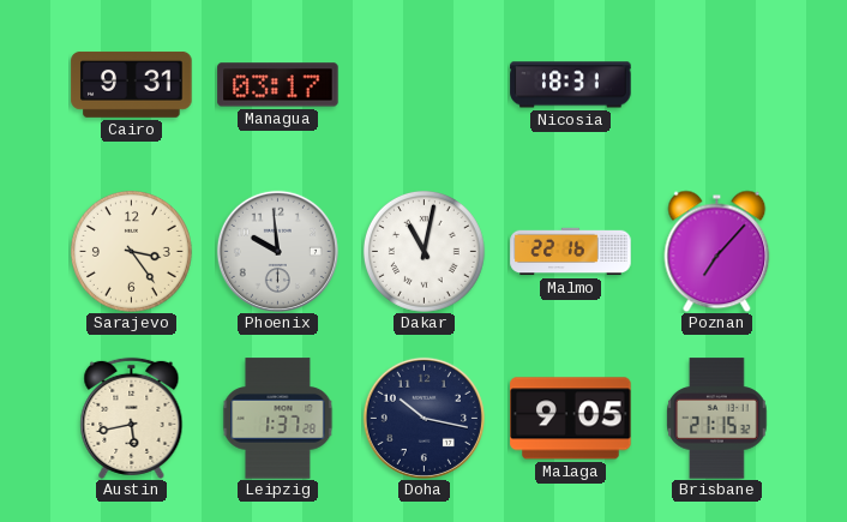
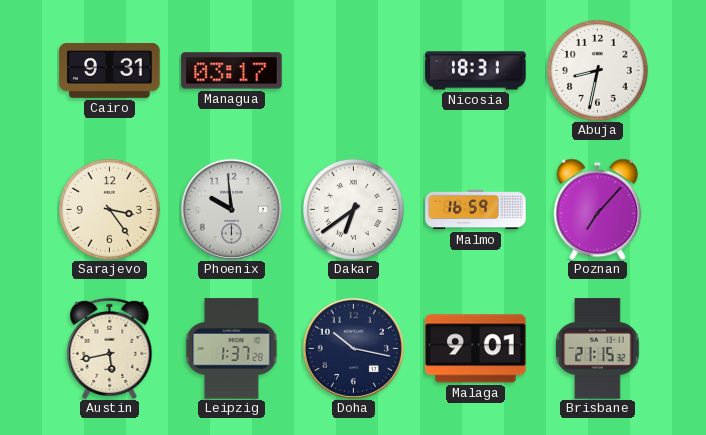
Abuja: none -> 8:32 (597, 70)
Dakar: 11:02 -> 6:39 (353, 209)
Malmo: 22:16 -> 16:59 (476, 210)
Malaga: 9:05 -> 9:01 (476, 349)
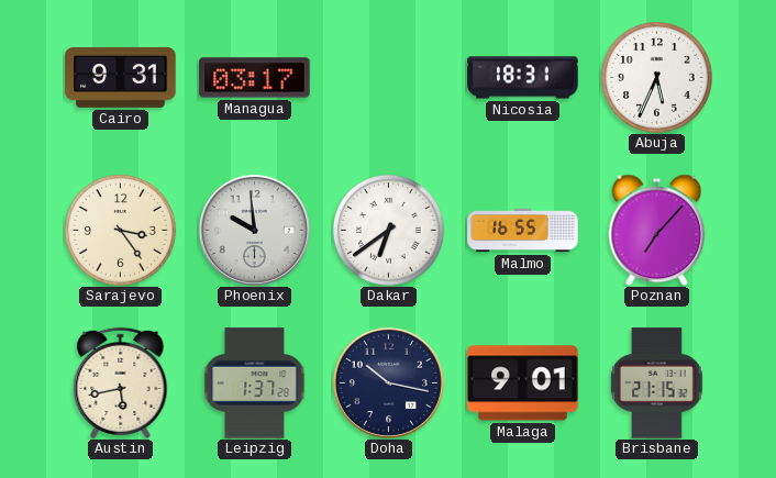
Abuja: 8:32 -> 5:34 (656, 77)
Malmo: 16:59 -> 16:55 (523, 231)
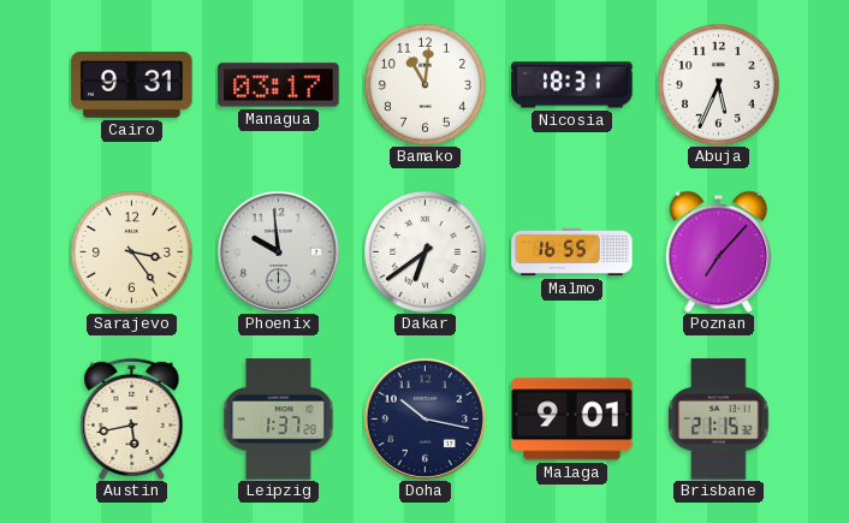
Bamako: none -> 11:01 (424, 84)
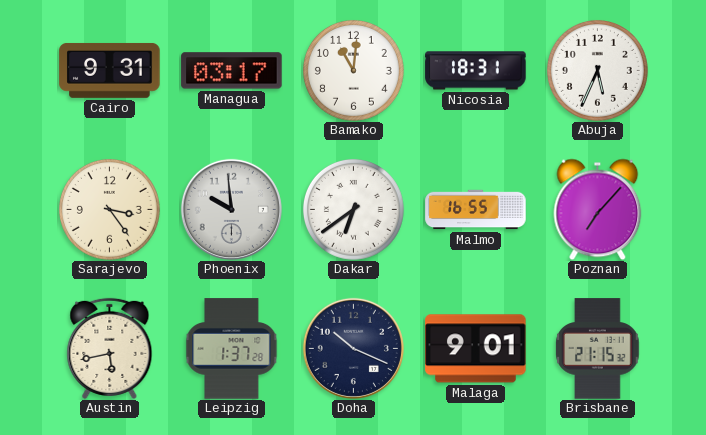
Doha: 10:17 -> 10:19 (353, 348)
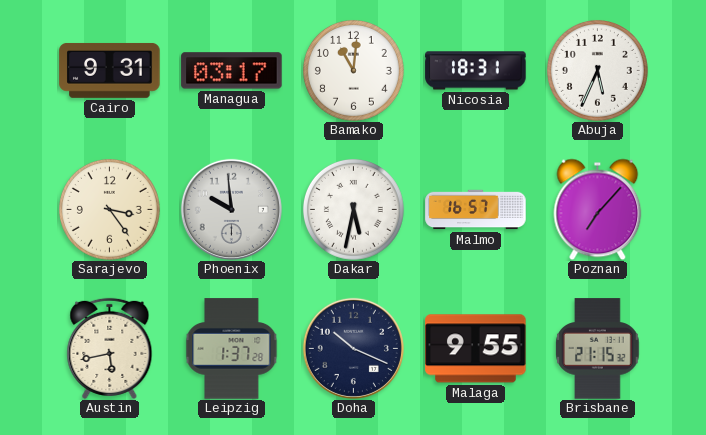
Dakar: 6:39 -> 5:32 (353, 209)
Malmo: 16:55 -> 16:57 (476, 210)
Malaga: 9:01 -> 9:55 (476, 349)
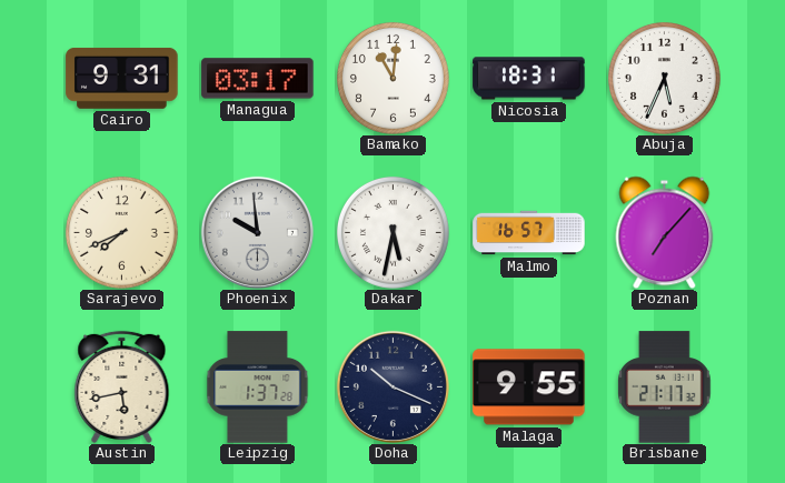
Sarajevo: 3:24 -> 7:41 (121, 232)
Brisbane: 21:15 -> 21:17 (665, 388)
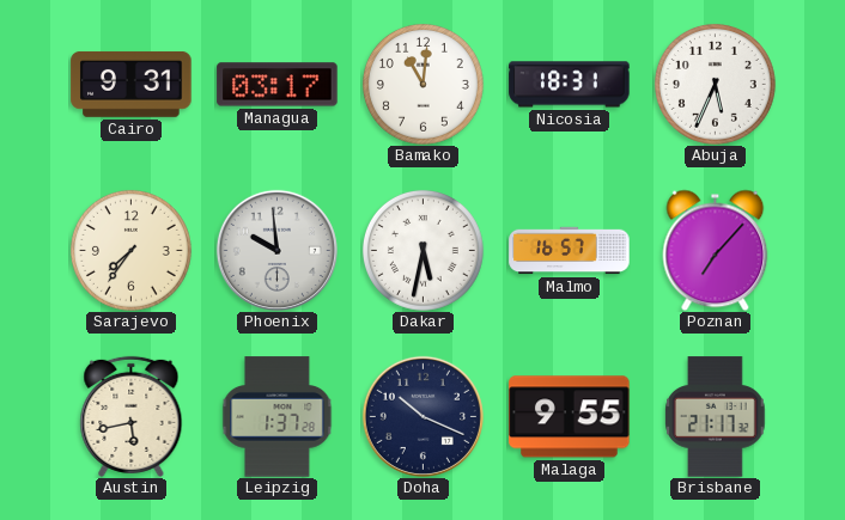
Sarajevo: 7:41 -> 7:36 (130, 250)
